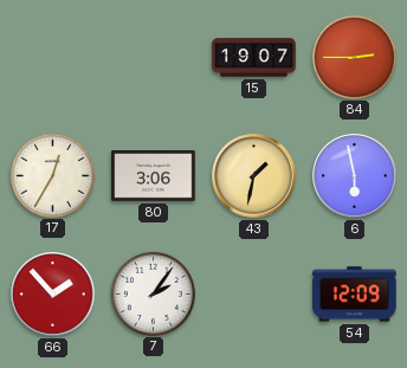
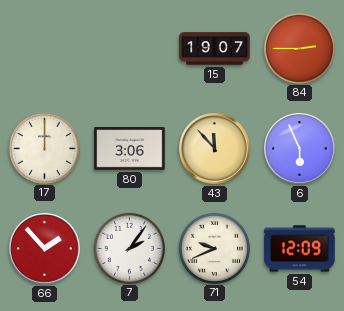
17: 12:35 -> 12:00 (44, 148)
43: 1:32 -> 11:53 (215, 149)
6: 5:58 -> 5:56 (300, 149)
71: none -> 9:41 (214, 248)
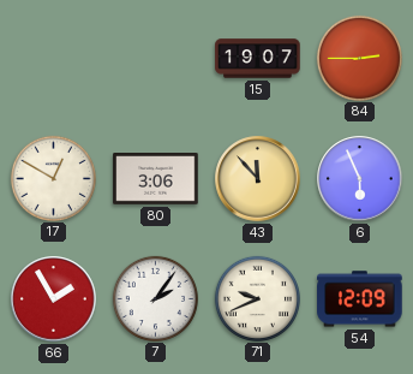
17: 12:00 -> 12:50 (53, 178)
66: 1:53 -> 1:55 (54, 299)
